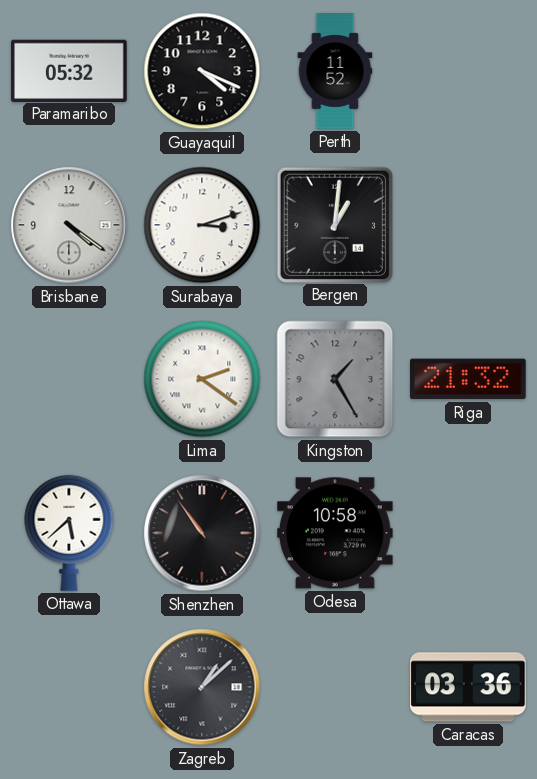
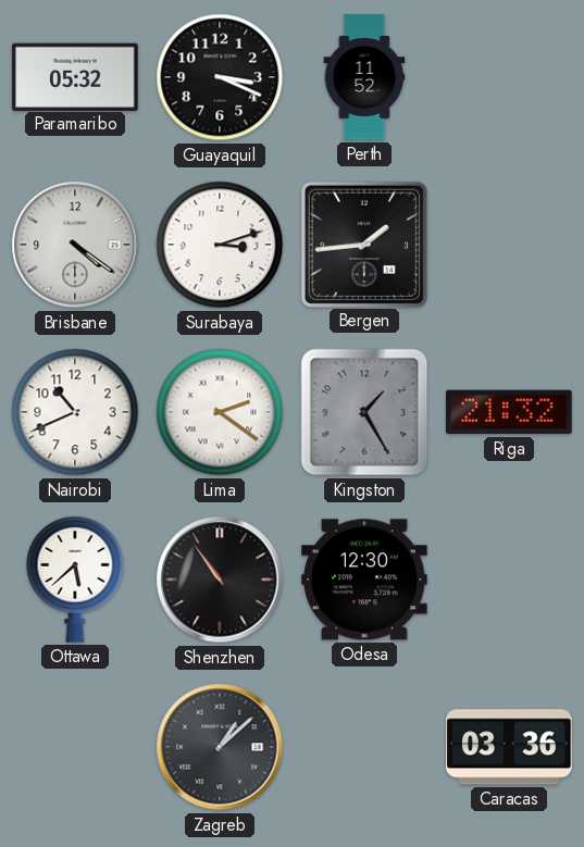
Guayaquil: 4:19 -> 3:19 (220, 77)
Bergen: 1:01 -> 1:44 (363, 244)
Nairobi: none -> 10:41 (75, 412)
Odesa: 10:58 -> 12:30 (365, 580)
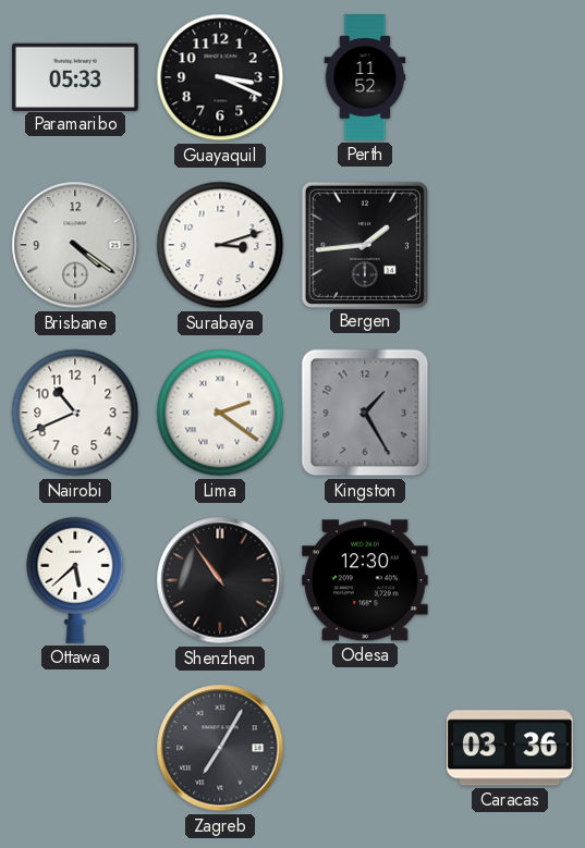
Paramaribo: 05:32 -> 05:33 (75, 76)
Riga: 21:32 -> none (510, 412)
Zagreb: 1:08 -> 7:05 (220, 748)
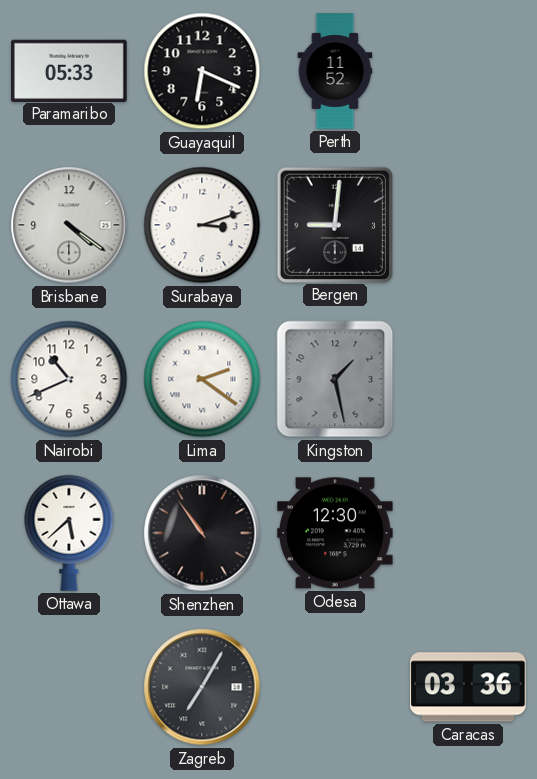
Guayaquil: 3:19 -> 6:19 (202, 71)
Bergen: 1:44 -> 9:01 (334, 224)
Kingston: 1:25 -> 1:28 (335, 379)
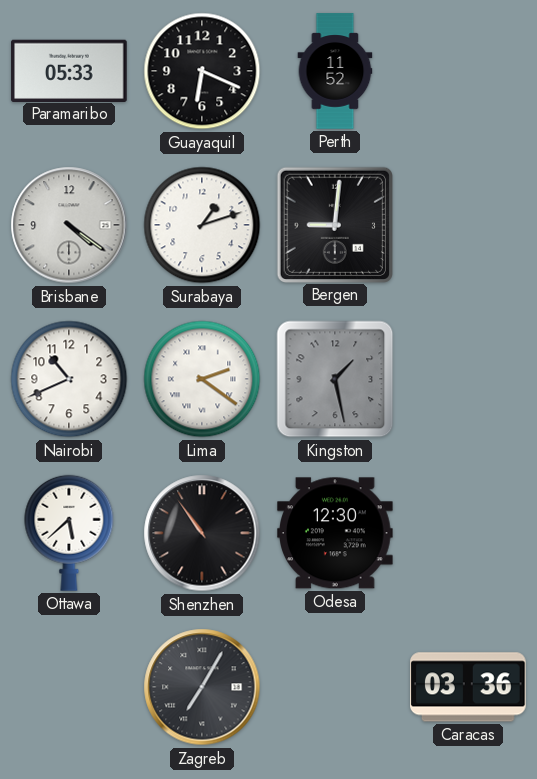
Surabaya: 3:12 -> 1:12 (202, 225)
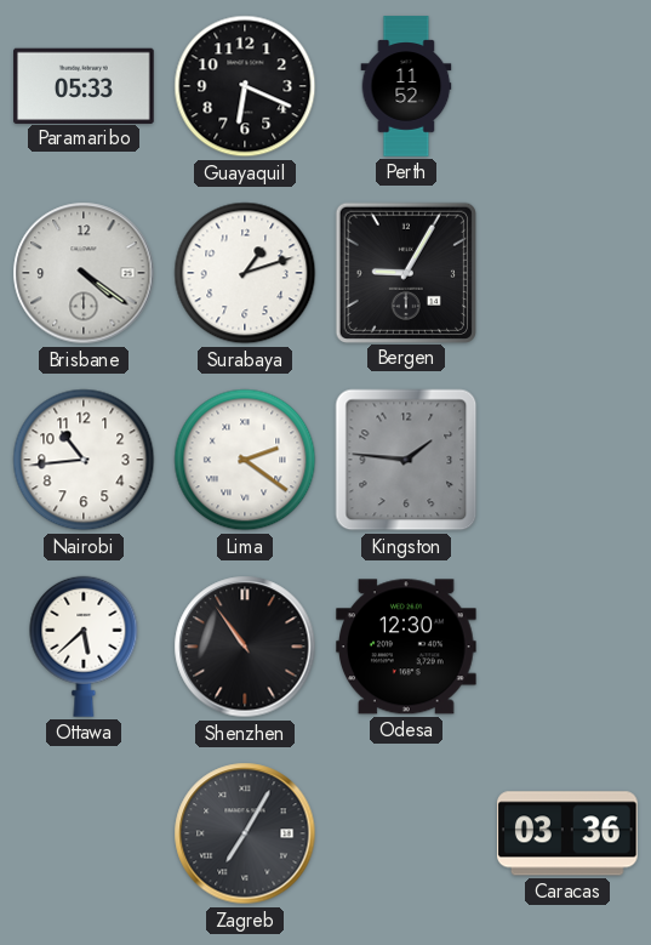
Bergen: 9:01 -> 9:05 (405, 272)
Nairobi: 10:41 -> 10:44 (84, 460)
Kingston: 1:28 -> 1:46 (406, 460)
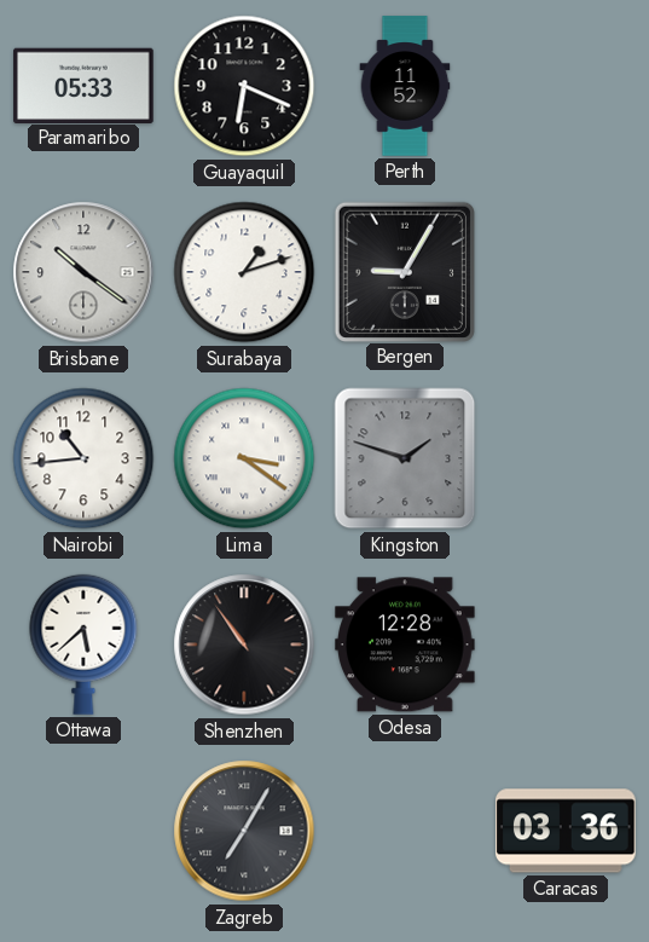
Brisbane: 4:21 -> 10:21 (83, 272)
Lima: 2:21 -> 3:21 (244, 458)
Kingston: 1:46 -> 1:48 (405, 458)
Odesa: 12:30 -> 12:28 (406, 645)
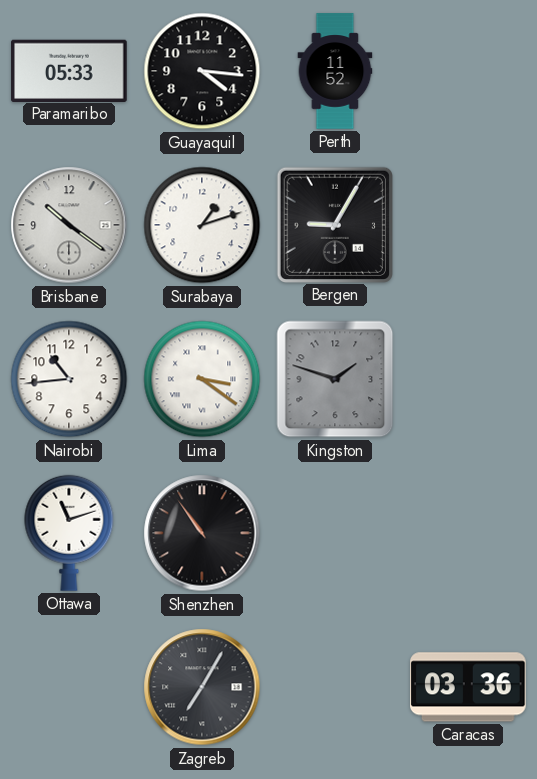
Guayaquil: 6:19 -> 4:16 (202, 71)
Ottawa: 5:38 -> 11:12 (69, 533)
Odesa: 12:28 -> none (406, 645)
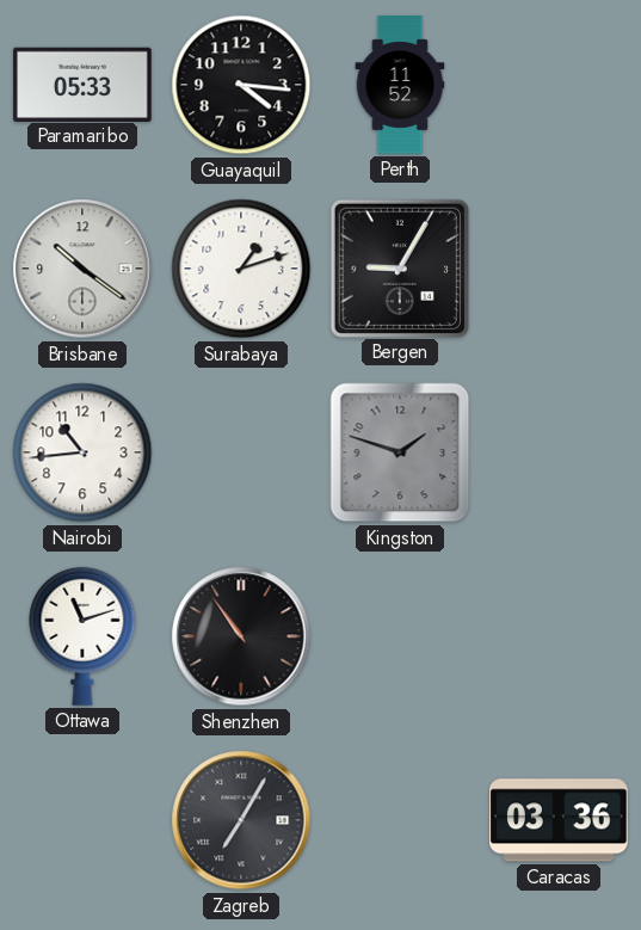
Lima: 3:21 -> none (202, 379)
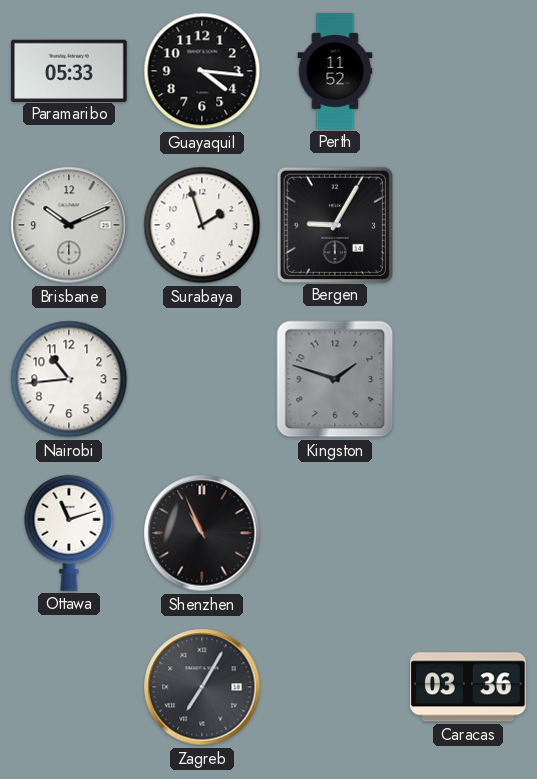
Brisbane: 10:21 -> 10:11 (69, 225)
Surabaya: 1:12 -> 1:57 (202, 225)
Shenzhen: 10:54 -> 10:56 (202, 533)
